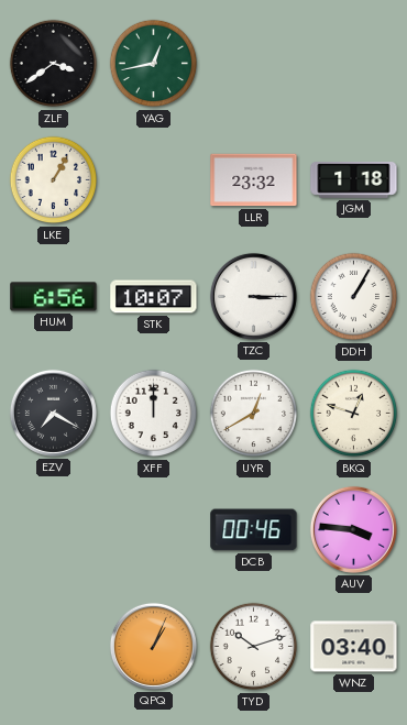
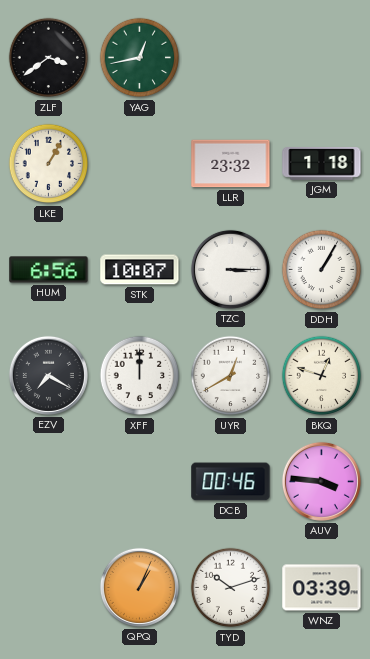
WNZ: 03:40 -> 03:39 (322, 588)
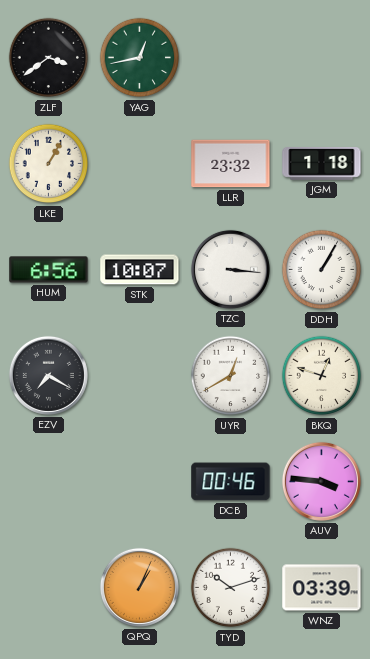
TZC: 3:15 -> 3:16 (230, 269)
XFF: 12:00 -> none (140, 376)
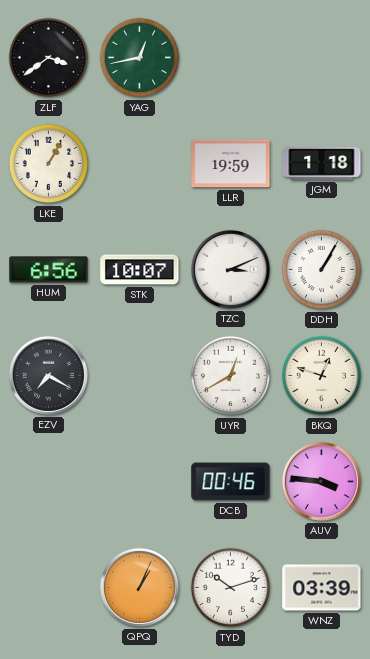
LLR: 23:32 -> 19:59 (231, 164)
TZC: 3:16 -> 3:11 (230, 269)
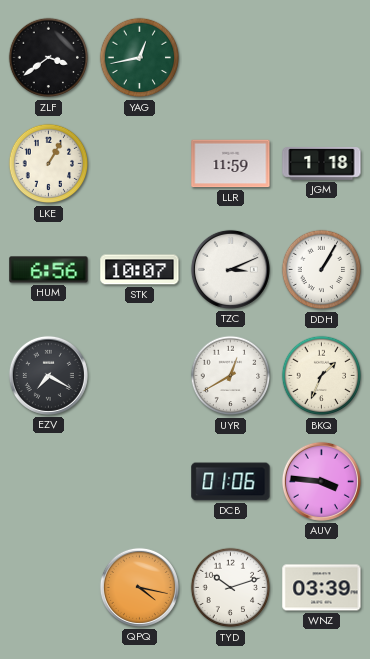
LLR: 19:59 -> 11:59 (231, 164)
BKQ: 12:48 -> 1:34 (322, 376)
DCB: 00:46 -> 01:06 (231, 482)
QPQ: 1:04 -> 4:17 (139, 587)
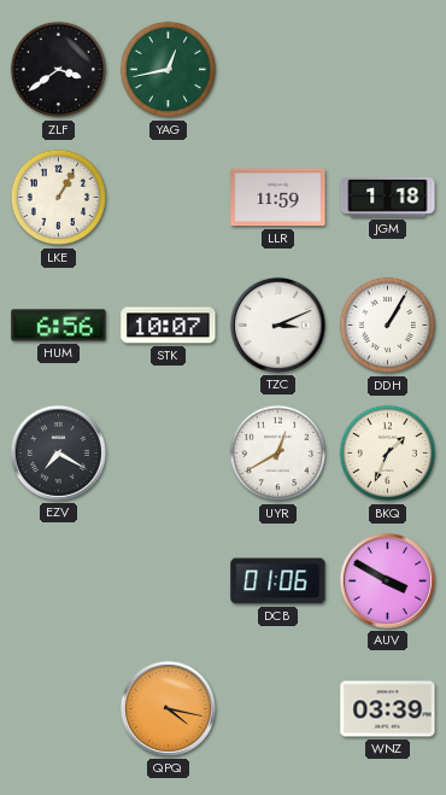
AUV: 3:46 -> 3:50 (387, 580)
TYD: 10:12 -> none (231, 588)
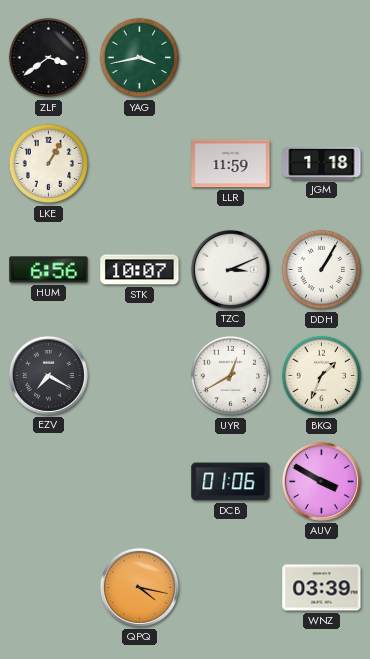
YAG: 12:43 -> 3:43 (140, 58)
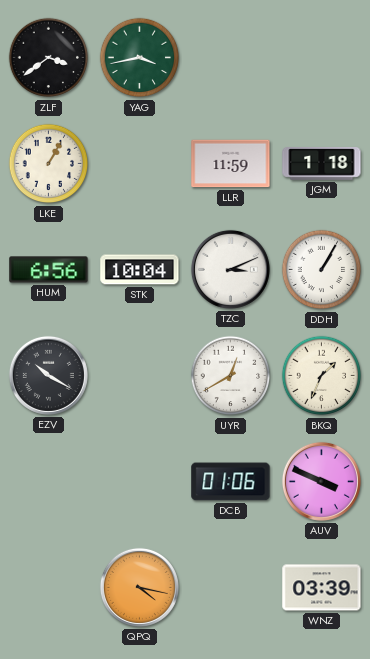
STK: 10:07 -> 10:04 (140, 270)
EZV: 7:20 -> 10:20 (48, 375)
AUV: 3:50 -> 3:49 (321, 481)
